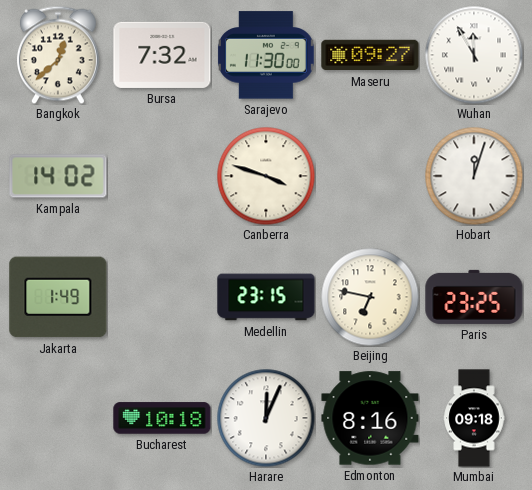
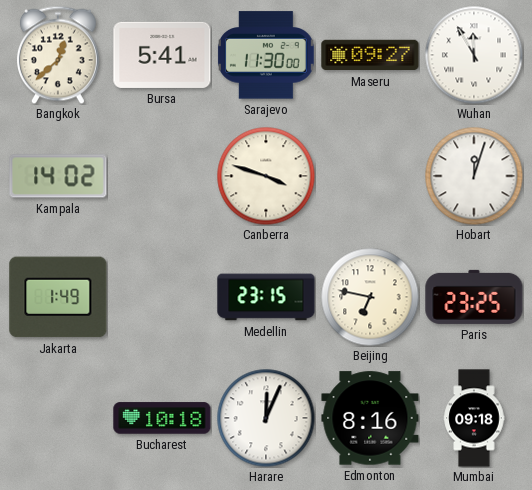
Bursa: 7:32 -> 5:41 (162, 55)
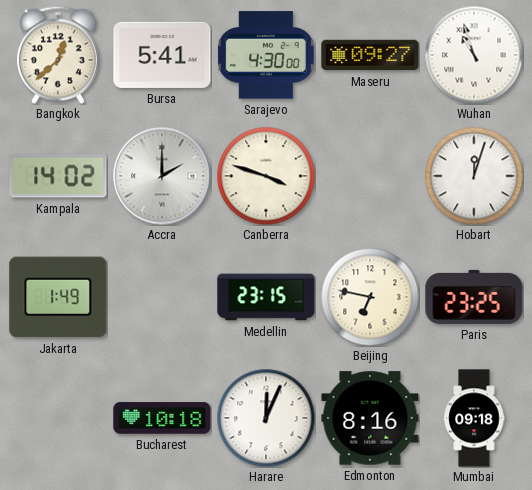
Sarajevo: 11:30 -> 4:30 (266, 55)
Wuhan: 11:55 -> 10:57 (474, 55)
Accra: none -> 2:00 (162, 176)
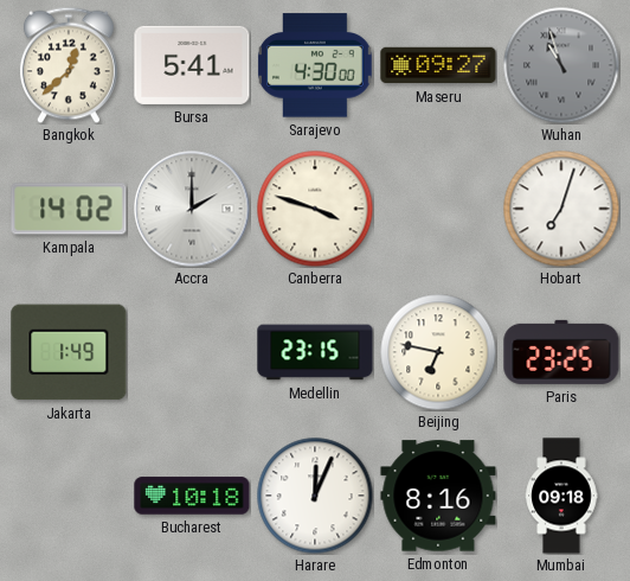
Wuhan dial: white -> grey (561, 65)
Hobart: 12:03 -> 7:03 (561, 209)
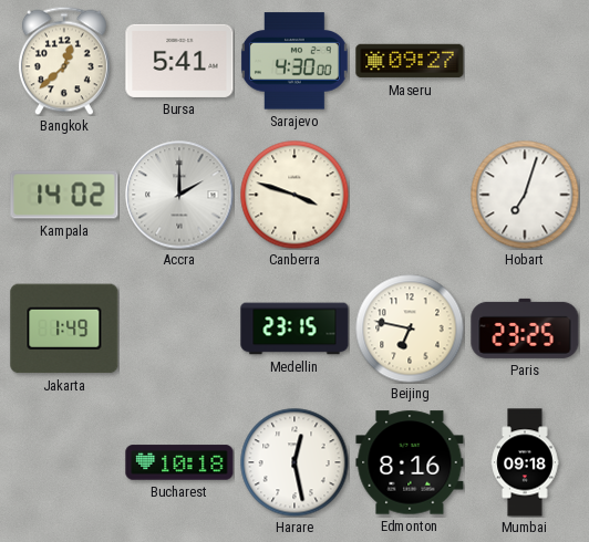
Wuhan: 10:57 -> none (561, 65)
Harare: 12:04 -> 12:28 (294, 462)
